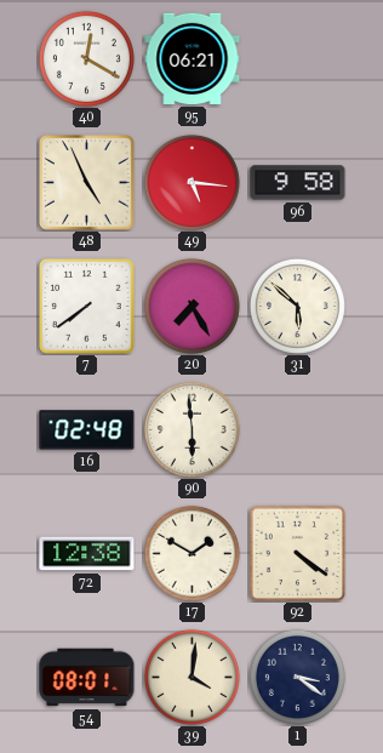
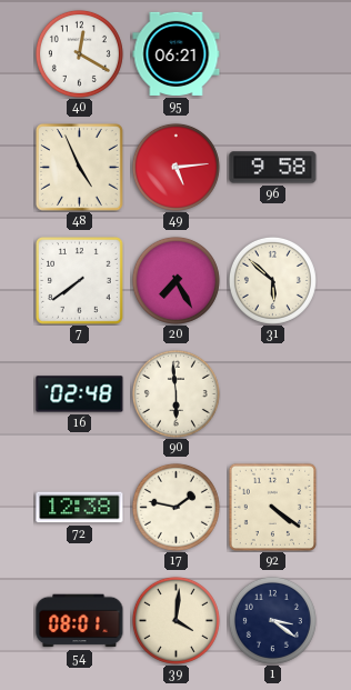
49: 5:16 -> 5:14 (175, 167)
17: 1:50 -> 1:47 (175, 507)
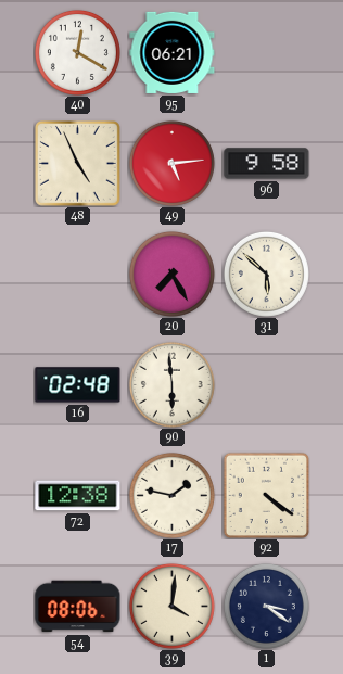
7: 7:39 -> none (80, 281)
54: 08:01 -> 08:06 (78, 607)
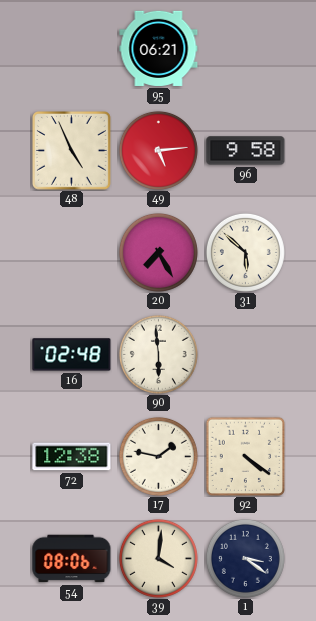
40: 12:20 -> none (77, 52)
